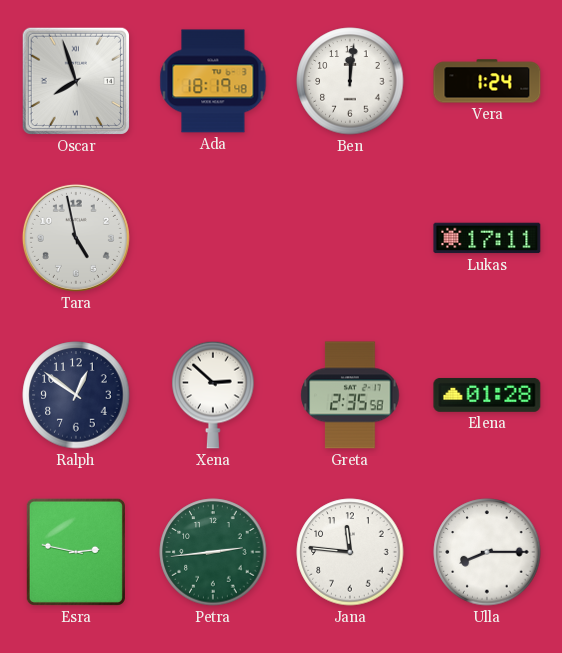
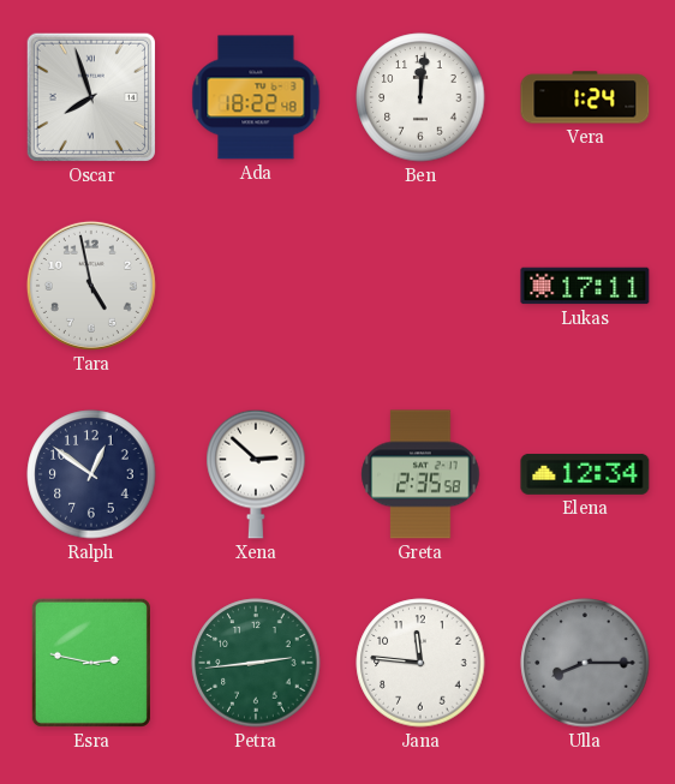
Ada: 18:19 -> 18:22 (256, 97)
Elena: 01:28 -> 12:34 (585, 474)
Ulla dial: white -> grey (585, 663)
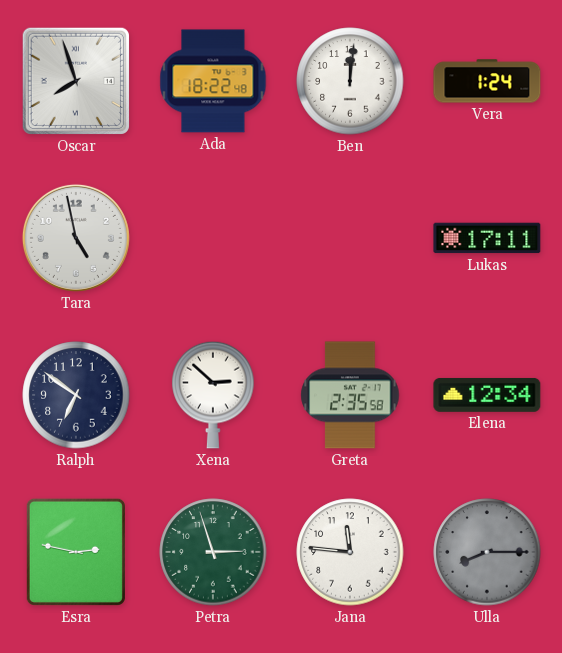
Ralph: 12:51 -> 6:51 (76, 395)
Petra: 2:44 -> 2:57 (213, 552)
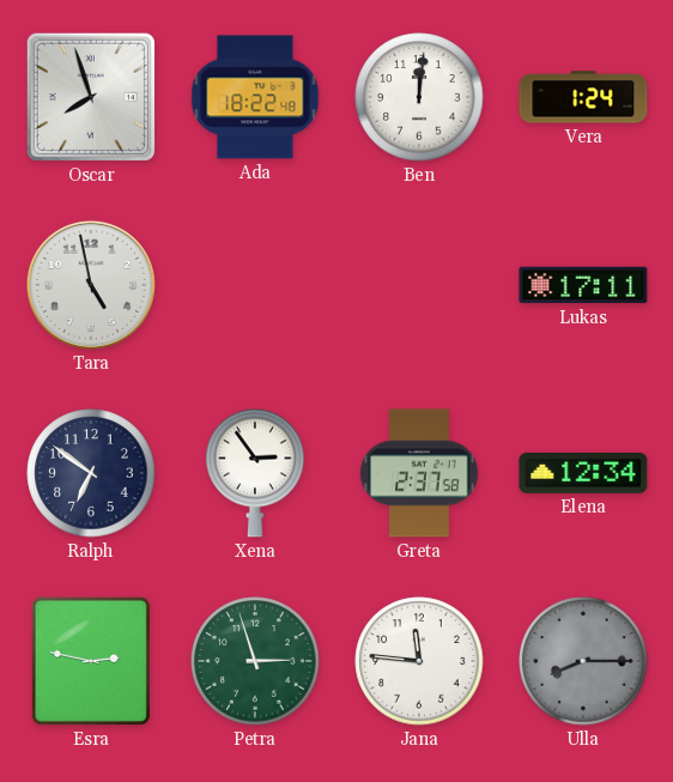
Xena: 2:52 -> 2:54 (255, 473)
Greta: 2:35 -> 2:37 (419, 473)
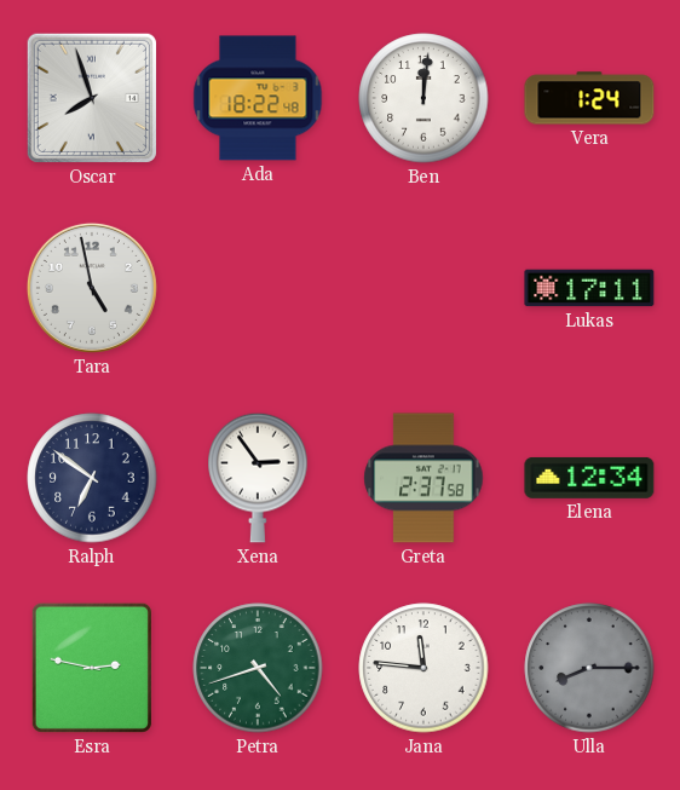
Petra: 2:57 -> 4:42 (258, 668)
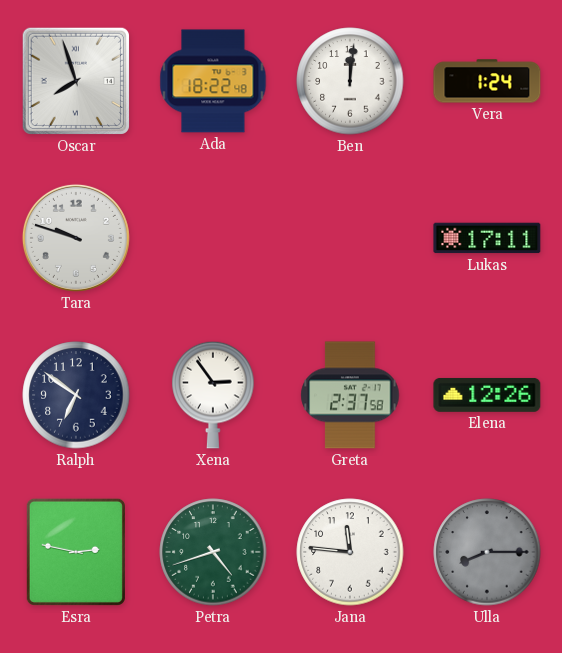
Tara: 4:58 -> 9:48 (76, 238)
Elena: 12:34 -> 12:26 (487, 395)
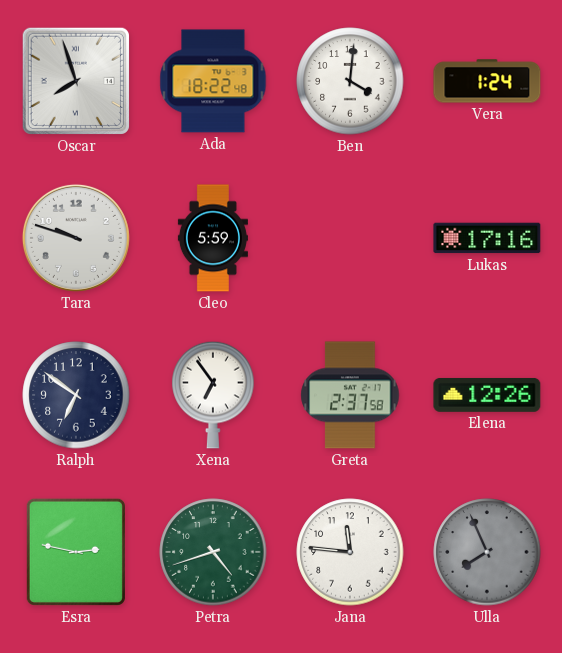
Ben: 12:01 -> 4:01 (350, 81)
Cleo: none -> 5:59 (213, 238)
Lukas: 17:11 -> 17:16 (487, 238)
Xena: 2:54 -> 6:54 (213, 395)
Ulla: 8:15 -> 7:56 (487, 552)
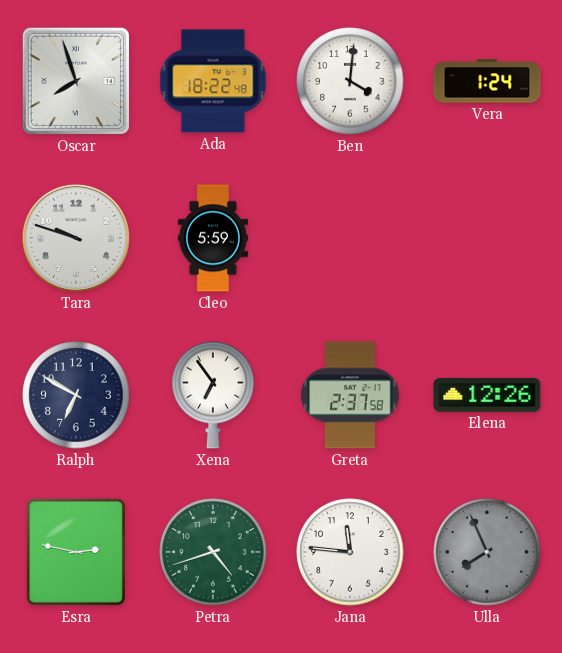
Lukas: 17:16 -> none (487, 238)
Ralph: 6:51 -> 6:50 (76, 395)
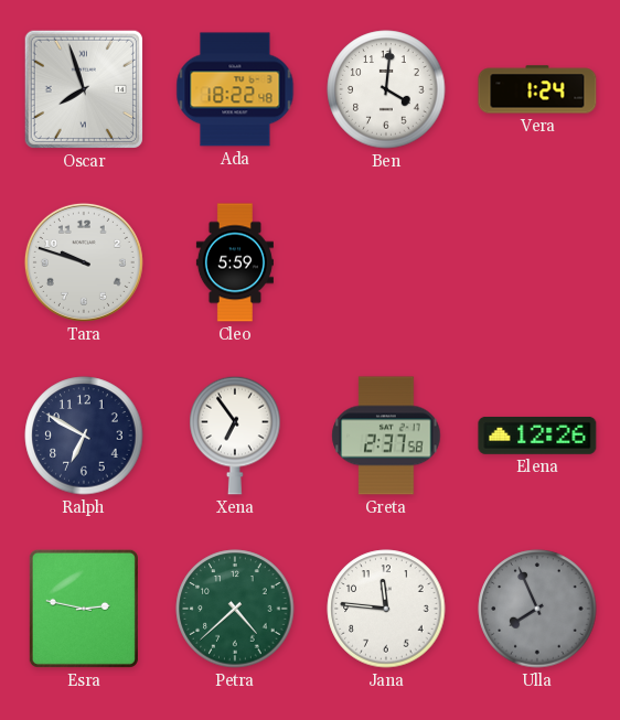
Petra: 4:42 -> 4:38 (235, 609)
